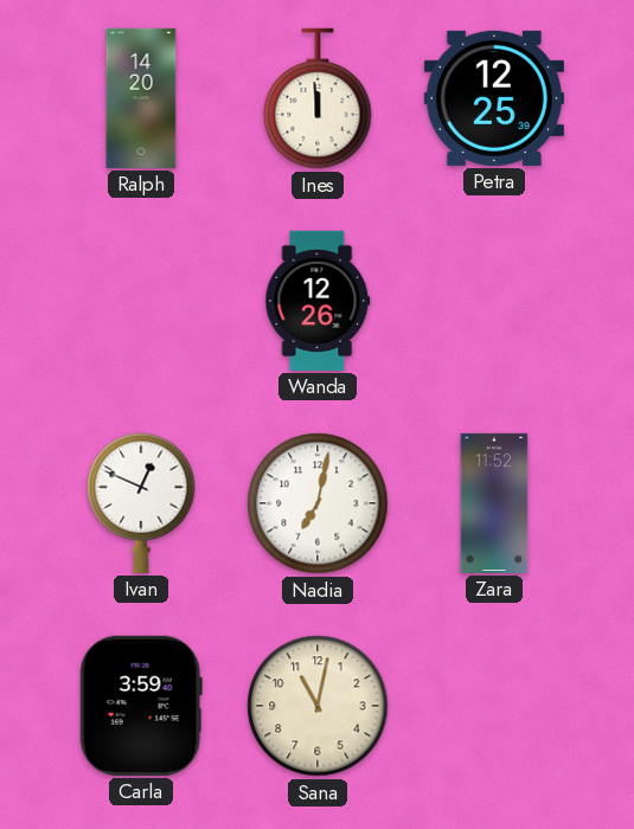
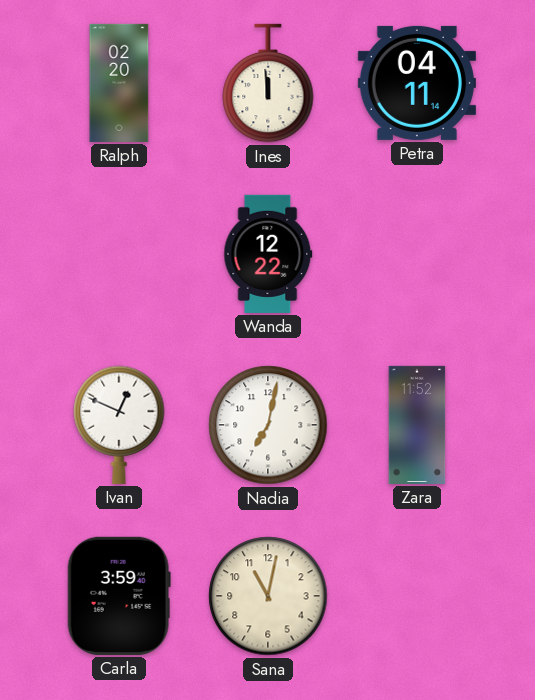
Ralph: 14:20 -> 02:20 (119, 83)
Petra: 12:25 -> 04:11 (417, 83)
Wanda: 12:26 -> 12:22 (268, 254)
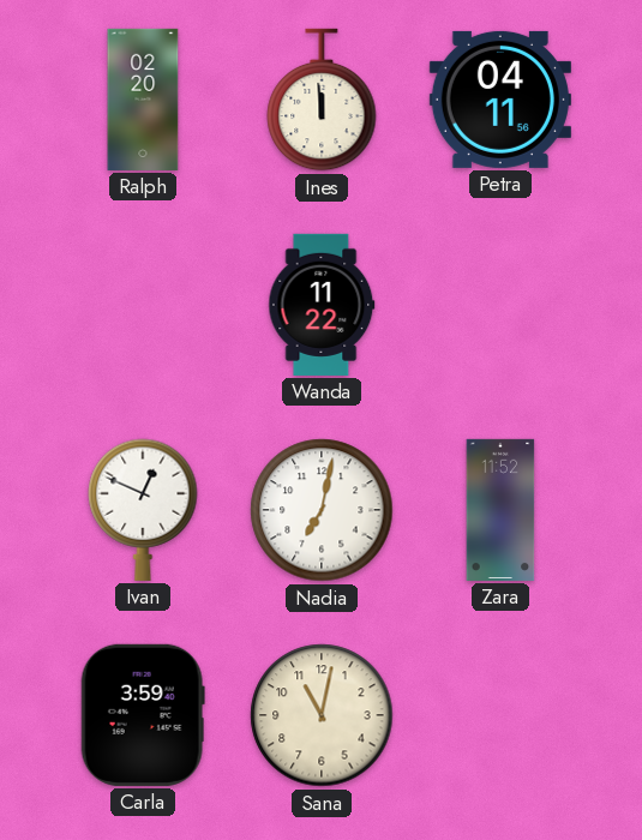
Petra: 04:11:14 -> 04:11:56 (500, 100)
Wanda: 12:22 -> 11:22 (322, 305)
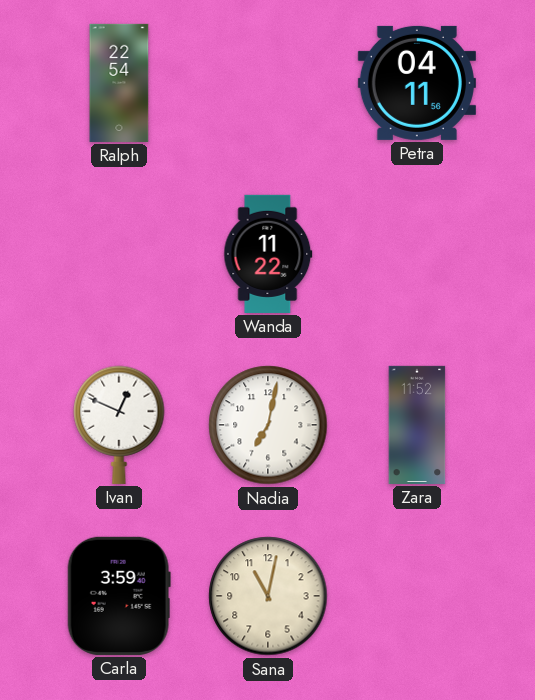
Ralph: 02:20 -> 22:54 (119, 83)
Ines: 11:59 -> none (322, 100)
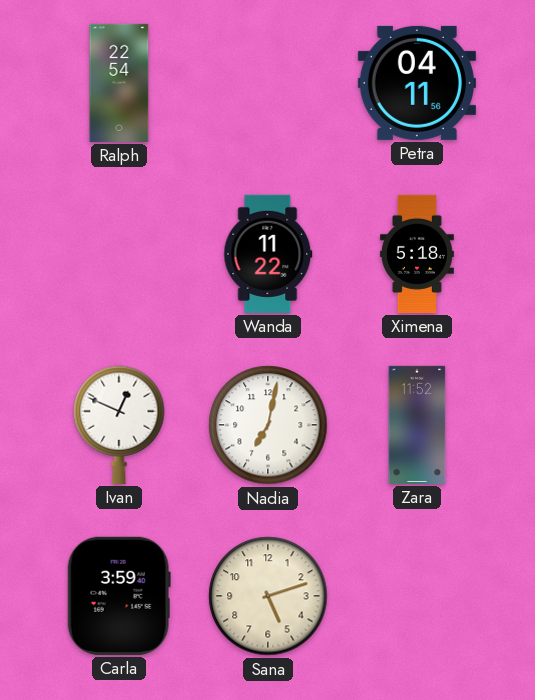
Ximena: none -> 5:18 (417, 254)
Sana: 11:02 -> 5:12 (268, 596)
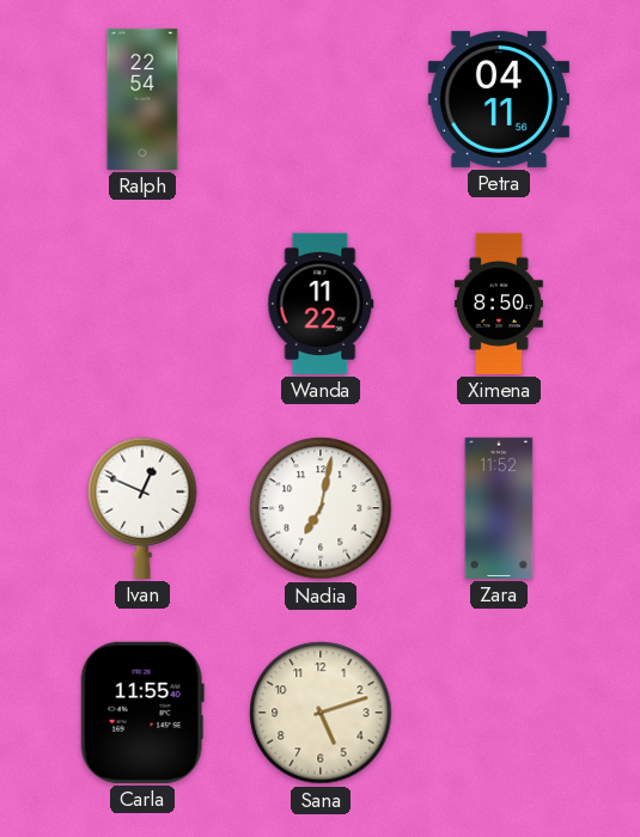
Ximena: 5:18 -> 8:50 (499, 304)
Carla: 3:59 -> 11:55 (142, 713)
